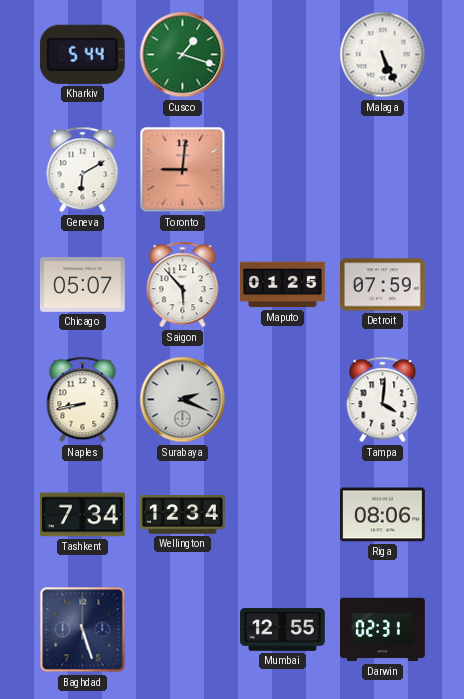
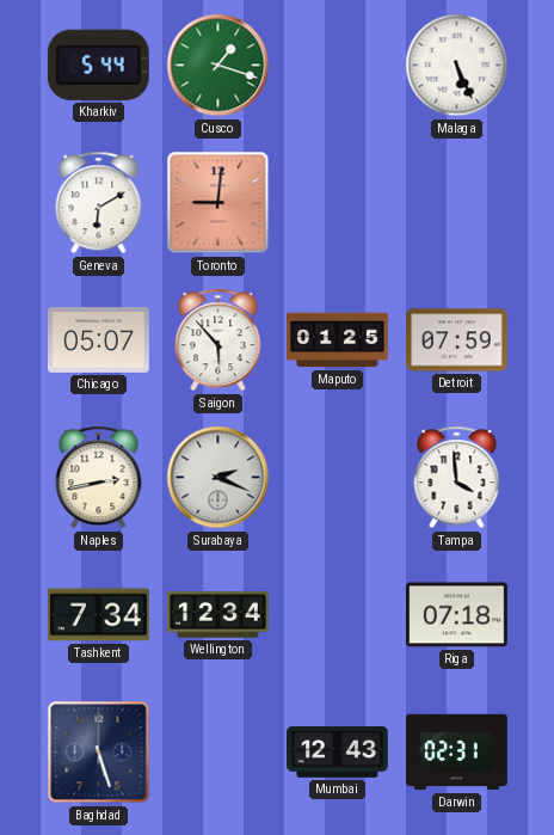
Naples: 8:43 -> 2:43 (99, 478)
Tampa: 4:01 -> 3:59 (457, 478)
Riga: 08:06 -> 07:18 (457, 615)
Mumbai: 12:55 -> 12:43 (338, 751)
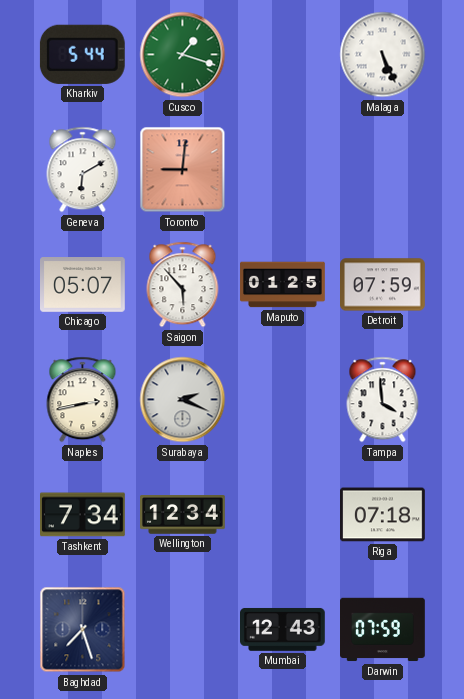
Baghdad: 5:27 -> 7:27 (83, 630)
Darwin: 02:31 -> 07:59 (383, 630)
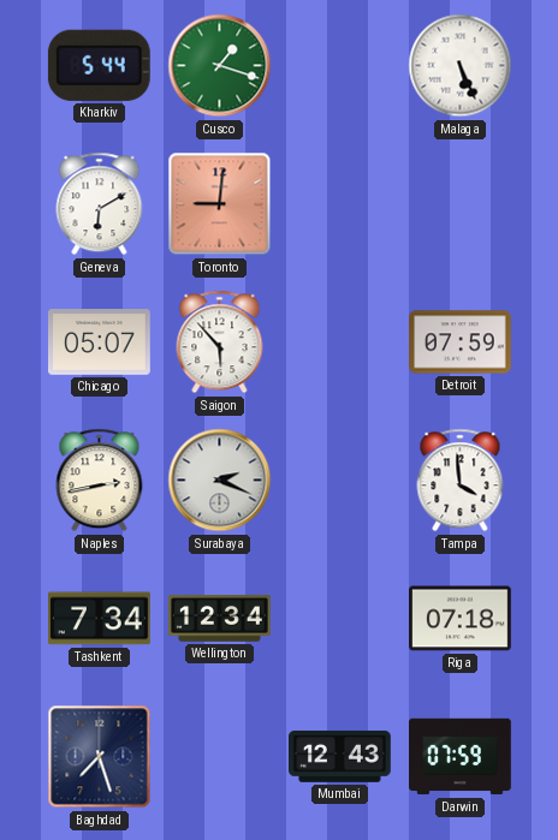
Maputo: 01:25 -> none (283, 285)
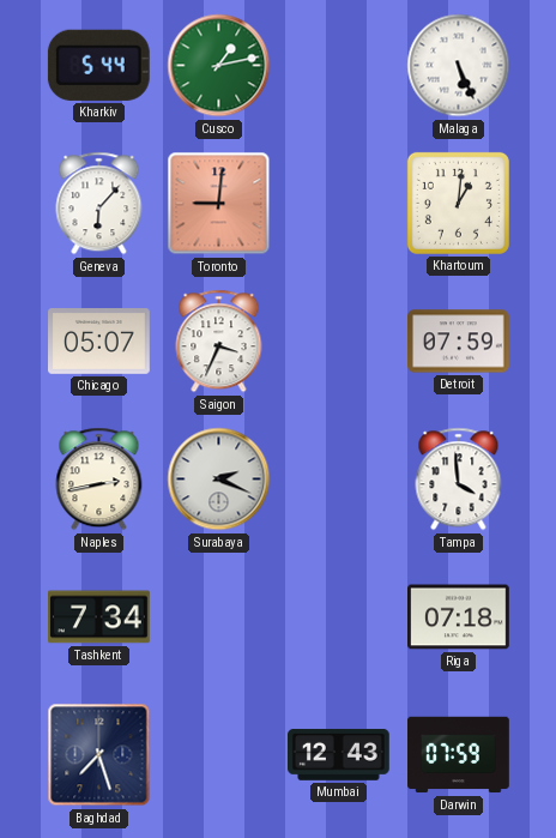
Cusco: 1:18 -> 1:13 (219, 66)
Geneva: 6:10 -> 6:07 (99, 204)
Khartoum: none -> 1:01 (458, 203)
Saigon: 5:53 -> 3:34 (219, 342)
Wellington: 12:34 -> none (220, 619)
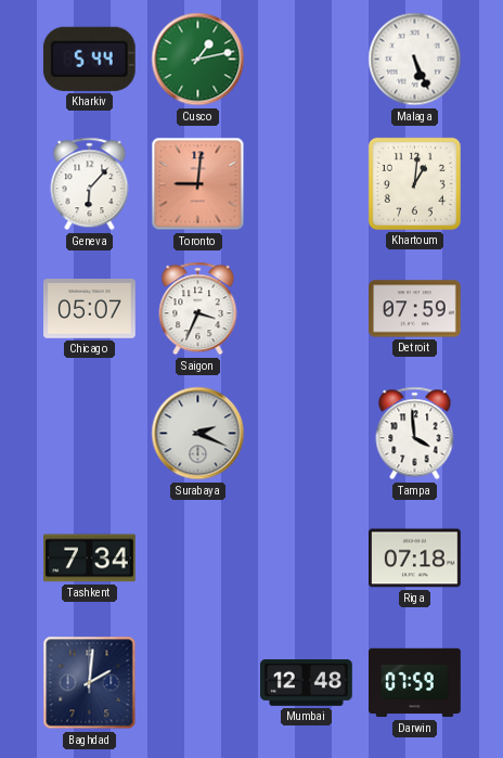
Naples: 2:43 -> none (99, 480)
Baghdad: 7:27 -> 2:01 (90, 683)
Mumbai: 12:43 -> 12:48 (307, 682)
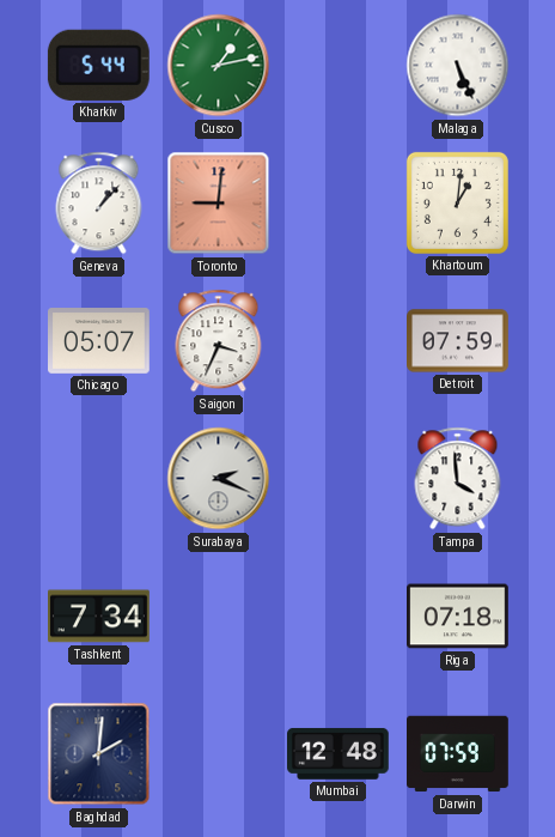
Geneva: 6:07 -> 1:07 (99, 204)
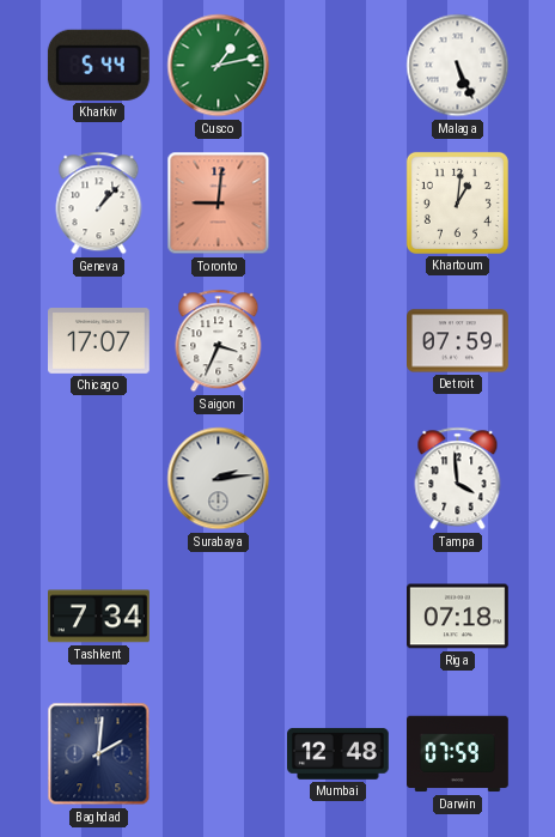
Chicago: 05:07 -> 17:07 (99, 341)
Surabaya: 2:19 -> 2:14 (219, 479)
